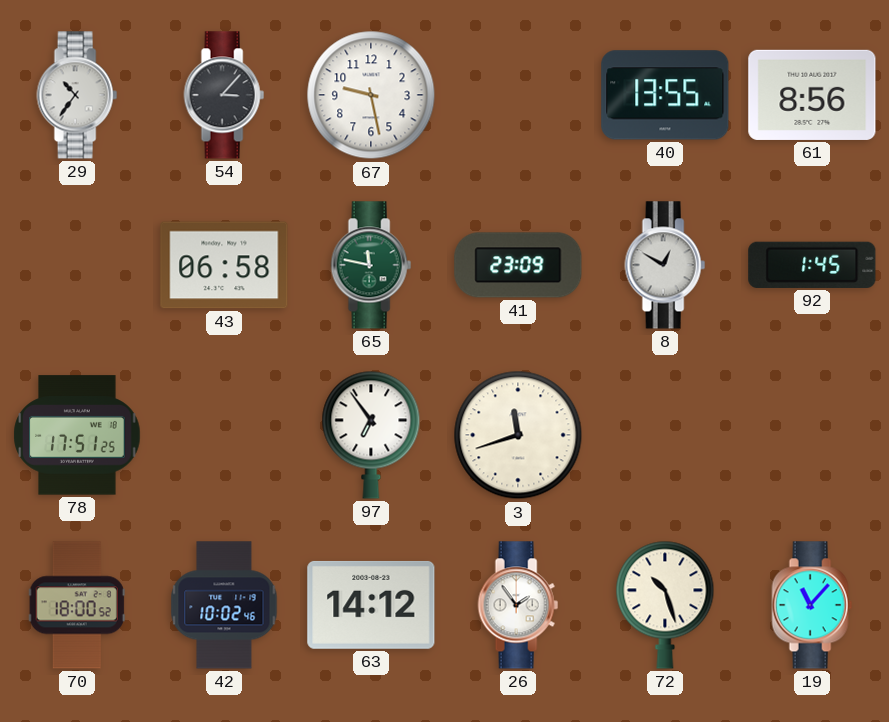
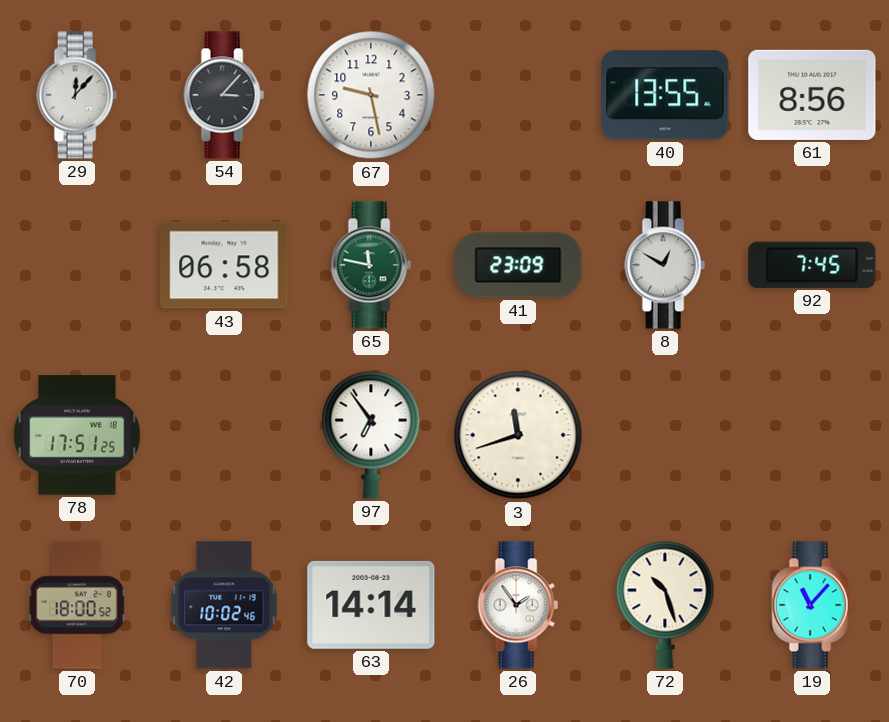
29: 10:36 -> 12:07 (77, 95)
92: 1:45 -> 7:45 (812, 265)
63: 14:12 -> 14:14 (371, 605)
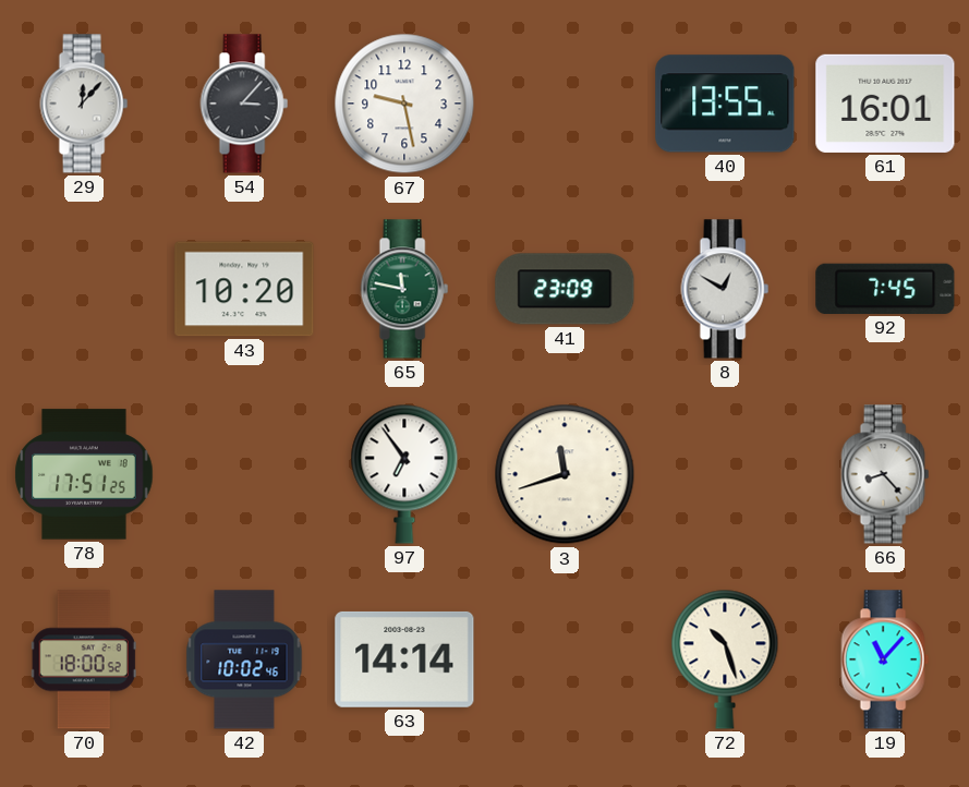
61: 8:56 -> 16:01 (885, 104)
43: 06:58 -> 10:20 (244, 289)
66: none -> 8:23 (885, 474)
26: 1:54 -> none (518, 605)
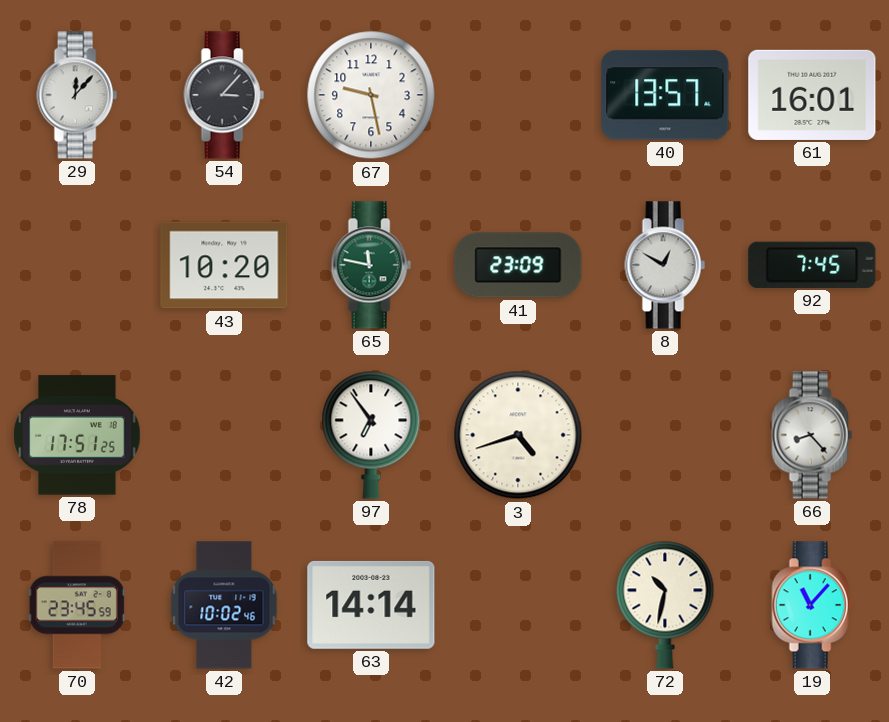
40: 13:55 -> 13:57 (665, 95)
3: 11:42 -> 4:42 (518, 435)
70: 18:00 -> 23:45 (77, 605)
72: 10:27 -> 10:32 (665, 605)
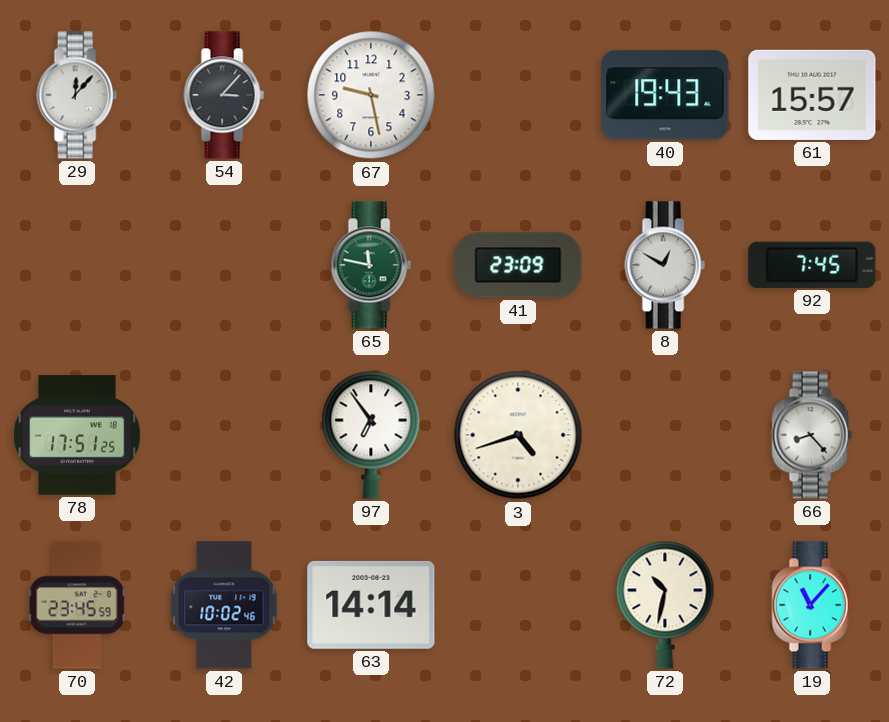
40: 13:57 -> 19:43 (665, 95)
61: 16:01 -> 15:57 (812, 95)
43: 10:20 -> none (224, 265)
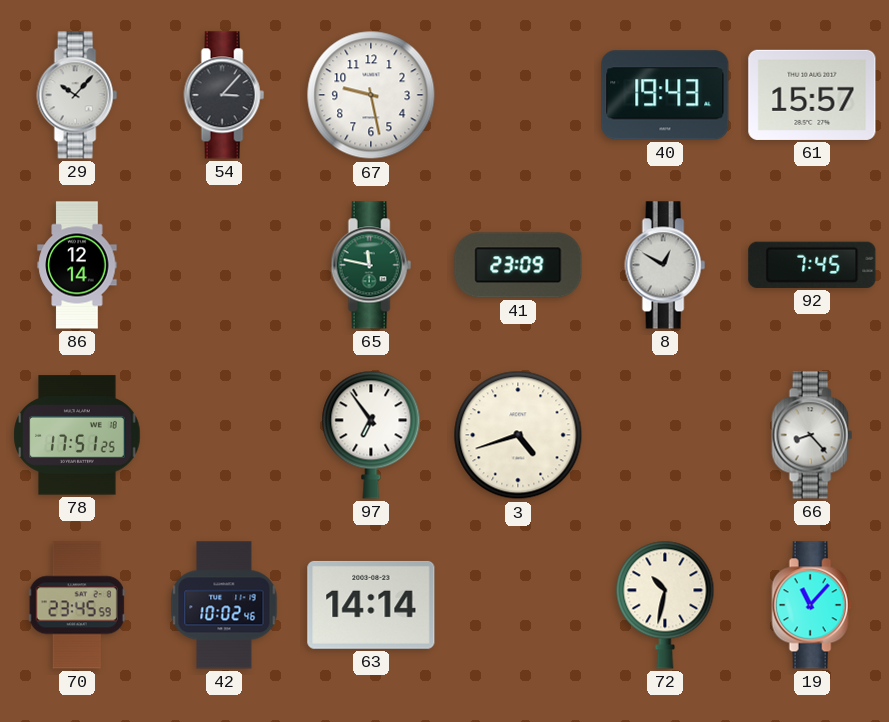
29: 12:07 -> 10:07 (77, 95)
86: none -> 12:14 (77, 265)
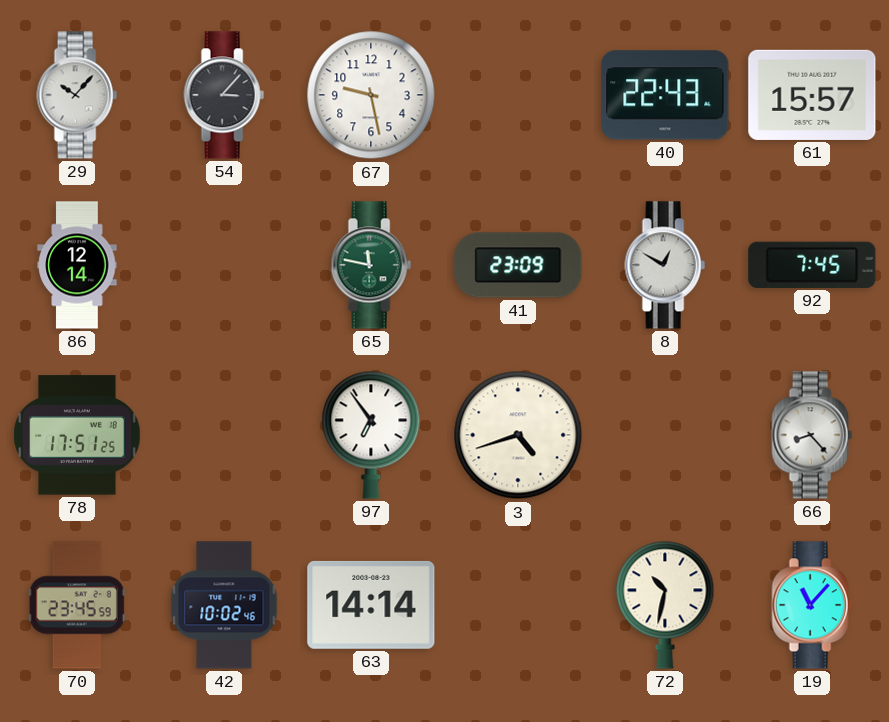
40: 19:43 -> 22:43 (665, 95)
